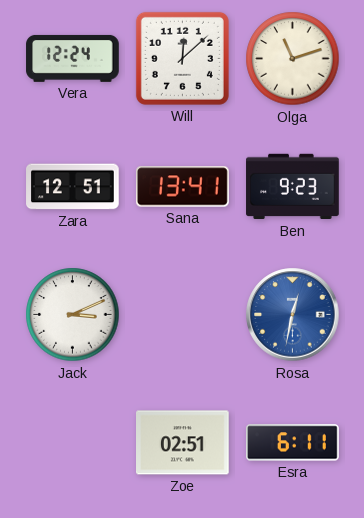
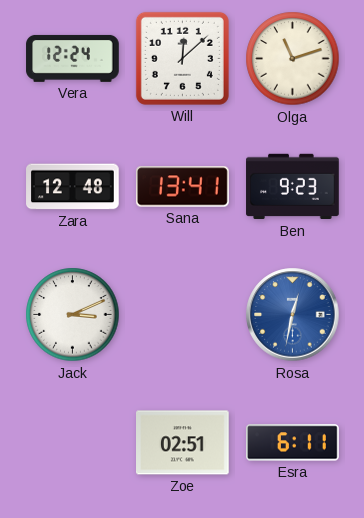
Zara: 12:51 -> 12:48 (73, 187)
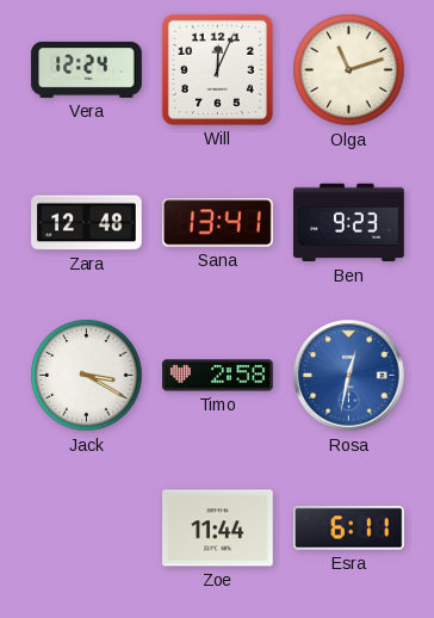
Will: 12:08 -> 12:04 (217, 69)
Jack: 3:11 -> 3:20 (87, 376)
Timo: none -> 2:58 (218, 376)
Zoe: 02:51 -> 11:44 (218, 529)
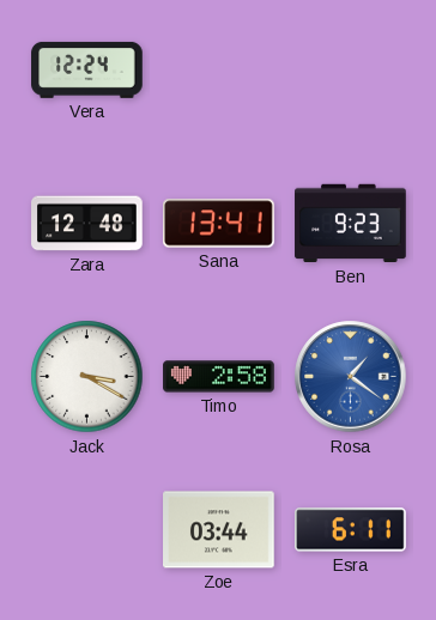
Will: 12:04 -> none (217, 69)
Olga: 11:12 -> none (349, 70)
Rosa: 12:32 -> 1:21 (351, 377)
Zoe: 11:44 -> 03:44 (219, 530)
